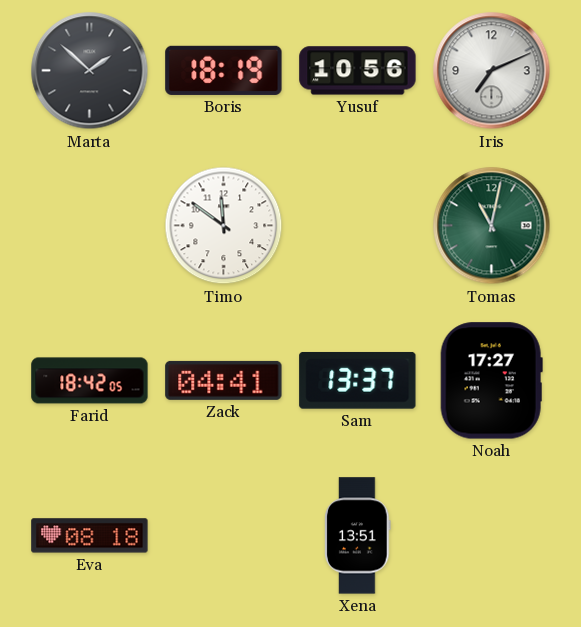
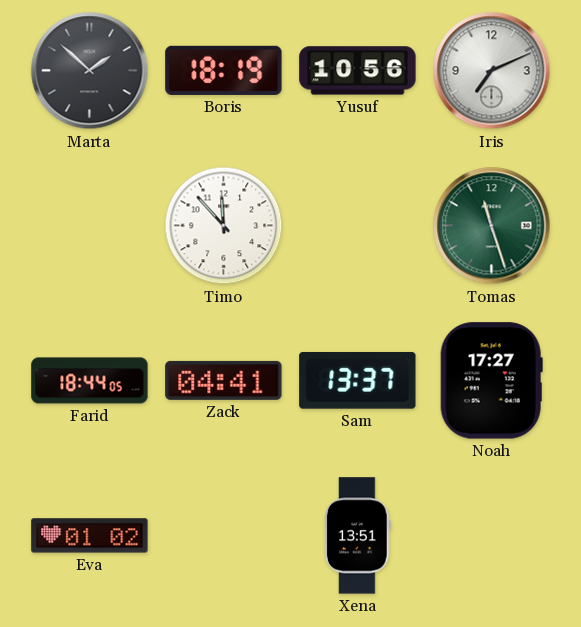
Timo: 11:51 -> 11:53 (224, 226)
Tomas: 11:02 -> 11:27 (492, 226)
Farid: 18:42 -> 18:44 (90, 381)
Eva: 08:18 -> 01:02 (90, 536)
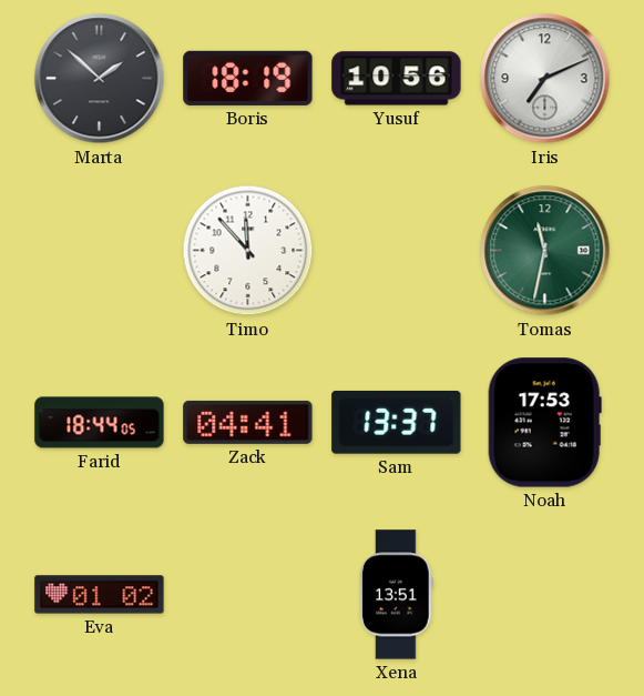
Tomas: 11:27 -> 11:32 (545, 251)
Noah: 17:27 -> 17:53 (544, 423)
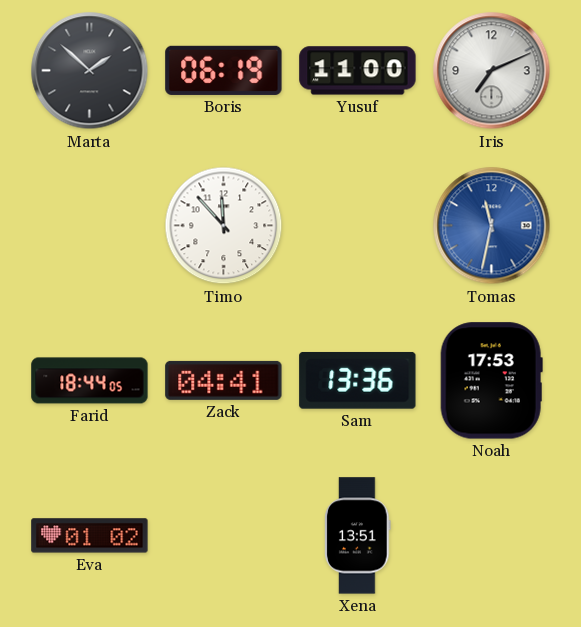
Boris: 18:19 -> 06:19 (224, 70)
Yusuf: 10:56 -> 11:00 (358, 71)
Tomas dial: green -> blue (492, 226)
Sam: 13:37 -> 13:36 (358, 380)
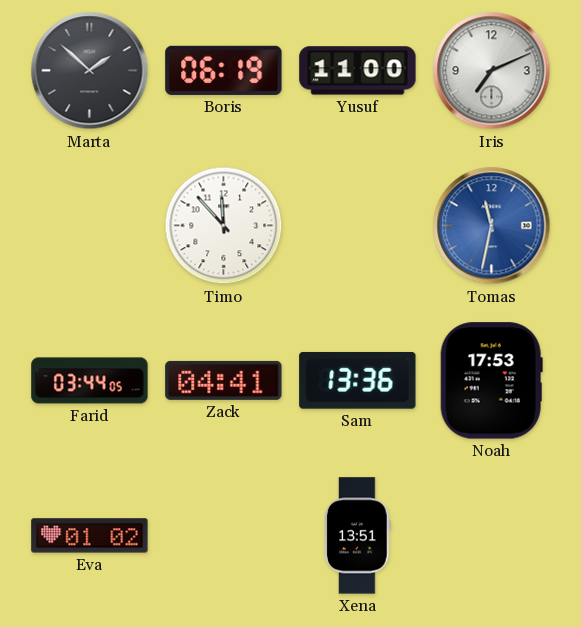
Farid: 18:44 -> 03:44 (90, 381)
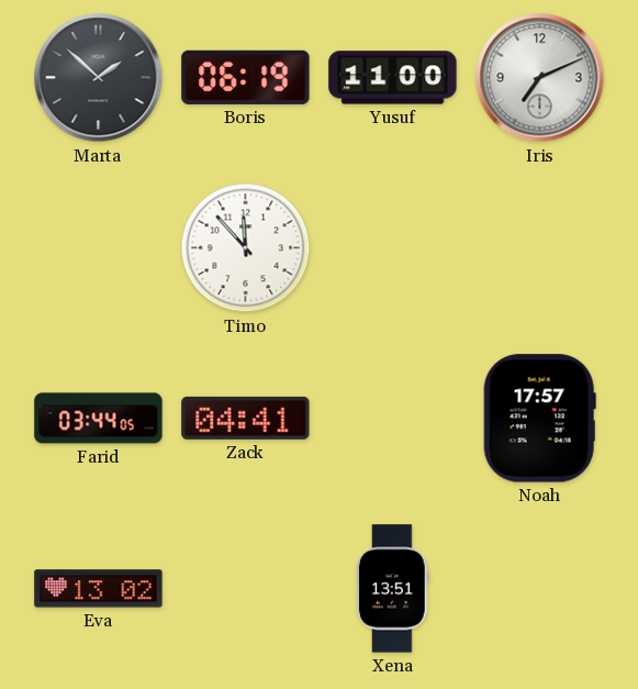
Tomas: 11:32 -> none (492, 226)
Sam: 13:36 -> none (358, 380)
Noah: 17:53 -> 17:57 (539, 419)
Eva: 01:02 -> 13:02 (99, 589)
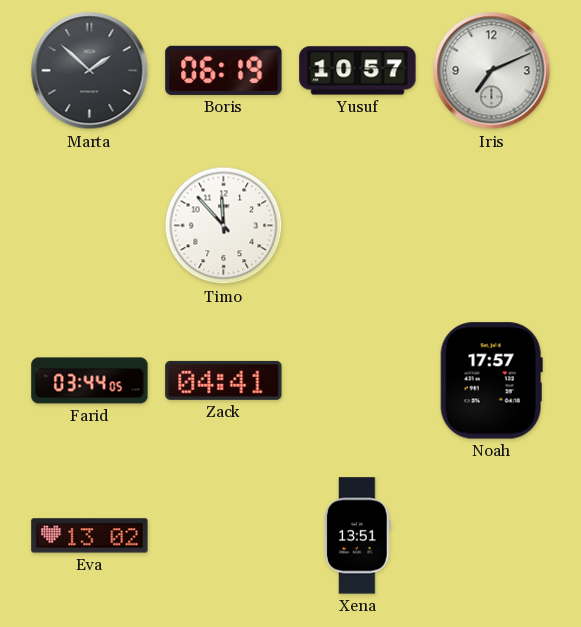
Yusuf: 11:00 -> 10:57 (358, 71)
